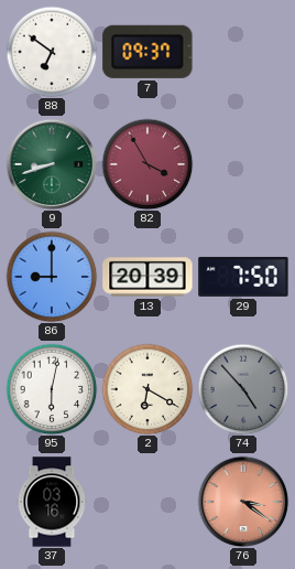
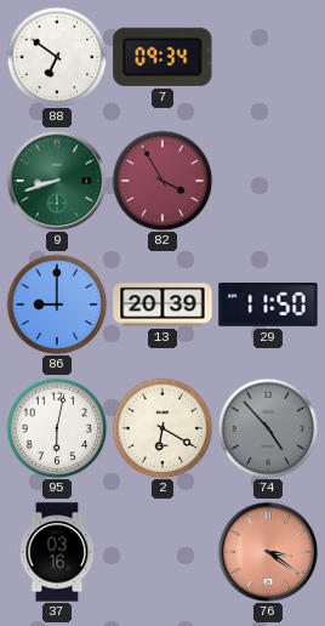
7: 09:37 -> 09:34 (162, 57)
29: 7:50 -> 11:50 (268, 305)
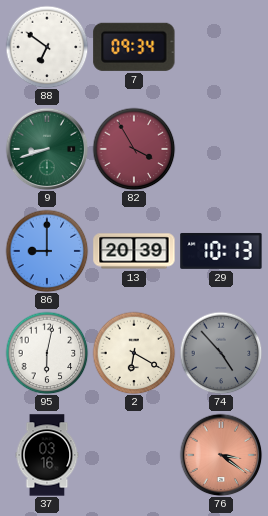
29: 11:50 -> 10:13 (221, 251)
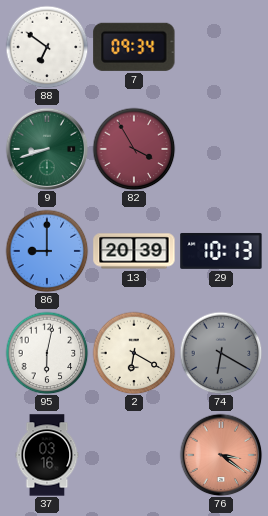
74: 4:53 -> 6:20 (221, 353)
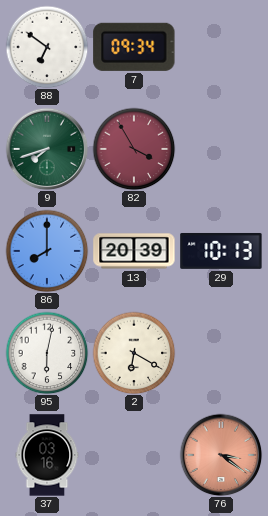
9: 8:42 -> 7:42 (47, 149)
86: 9:00 -> 8:00 (47, 251)
74: 6:20 -> none (221, 353)
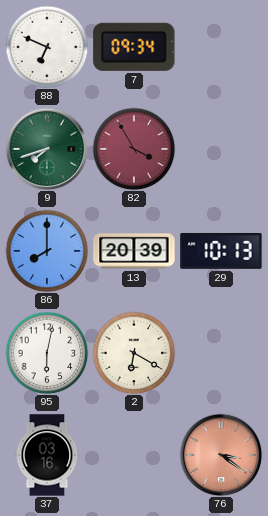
88: 6:51 -> 6:49 (47, 47)
